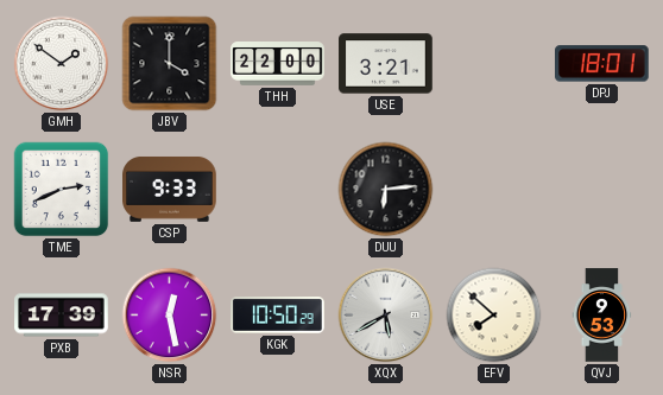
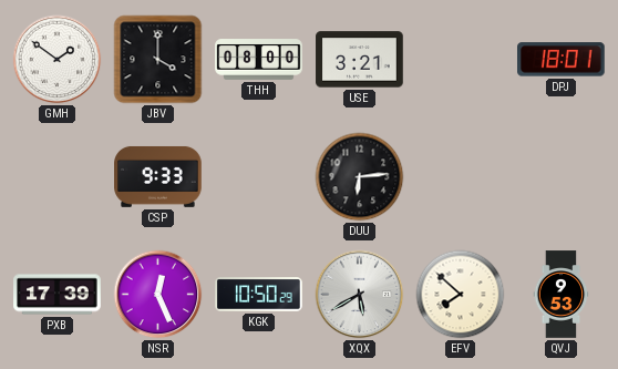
THH: 22:00 -> 08:00 (259, 60)
TME: 2:41 -> none (62, 190)
NSR: 12:28 -> 12:26 (158, 295)
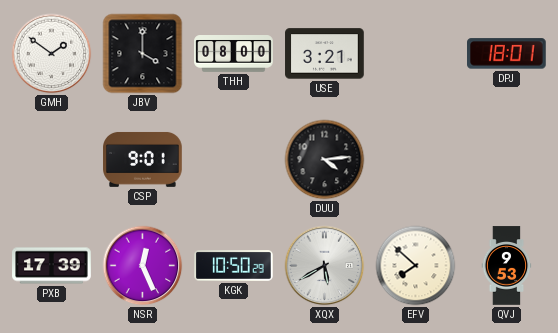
CSP: 9:33 -> 9:01 (143, 159)
DUU: 6:14 -> 4:14 (325, 160)
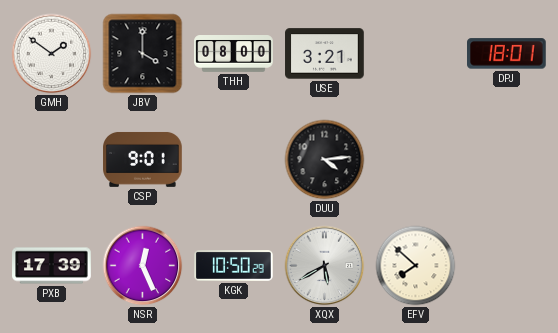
QVJ: 9:53 -> none (507, 266)
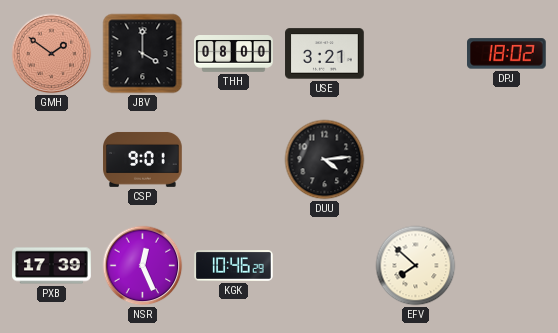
GMH dial: white -> salmon (52, 54)
DPJ: 18:01 -> 18:02 (507, 54)
KGK: 10:50 -> 10:46 (234, 266)
XQX: 5:40 -> none (325, 266)
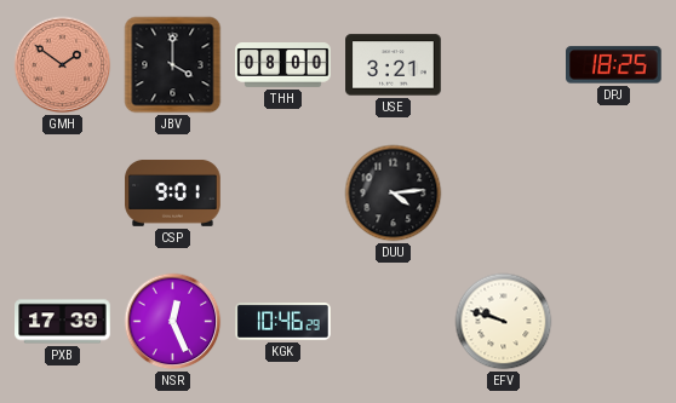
DPJ: 18:02 -> 18:25 (614, 65)
EFV: 7:52 -> 9:48 (504, 322)
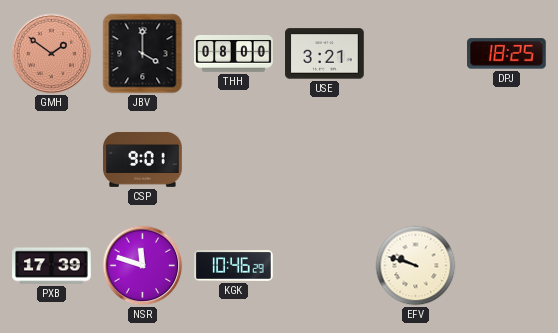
DUU: 4:14 -> none (394, 194)
NSR: 12:26 -> 11:48 (143, 266)
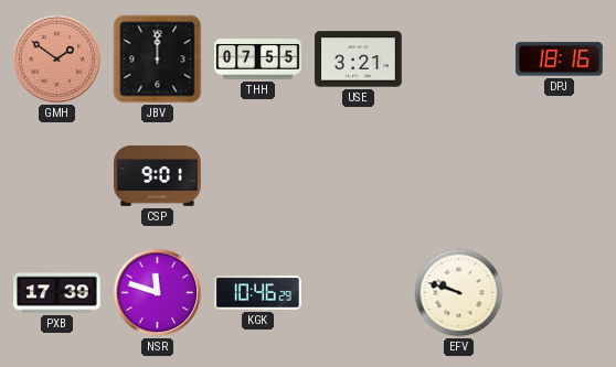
JBV: 4:00 -> 12:00 (158, 60)
THH: 08:00 -> 07:55 (258, 60)
DPJ: 18:25 -> 18:16 (560, 60)
